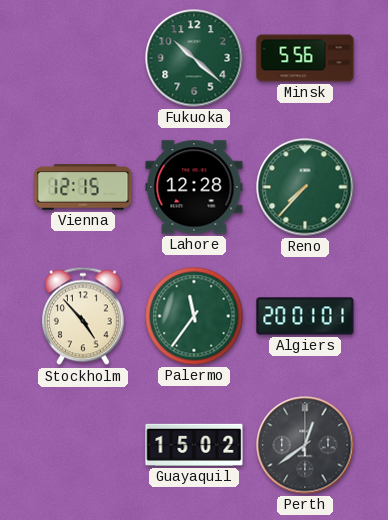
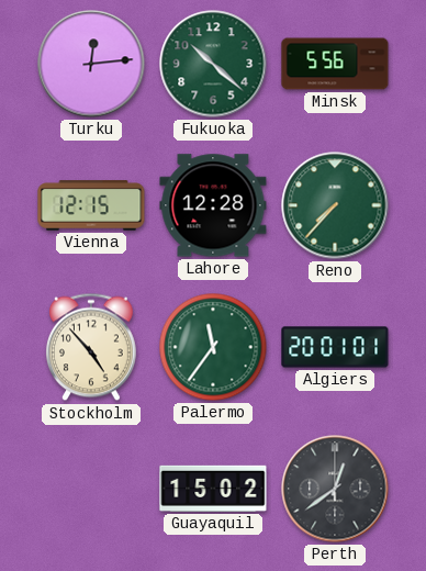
Turku: none -> 12:14 (91, 64)
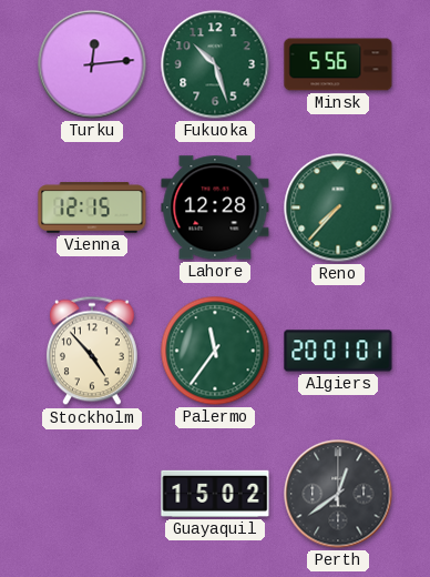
Fukuoka: 10:22 -> 10:27 (215, 64)
